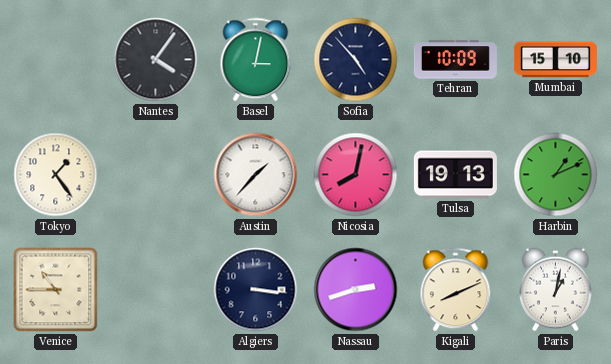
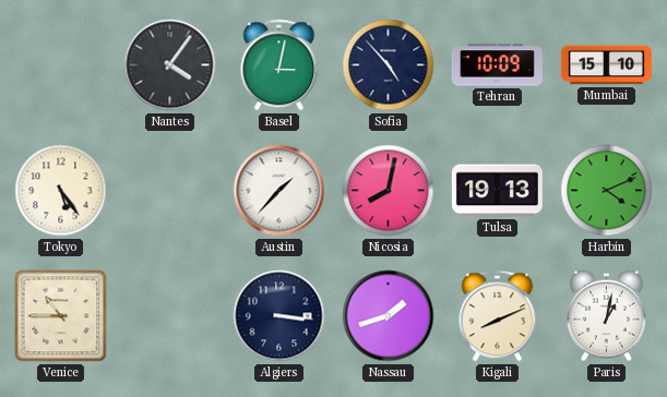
Tokyo: 1:24 -> 5:24 (61, 191)
Harbin: 1:11 -> 4:11 (607, 191)
Nassau: 2:42 -> 1:42 (389, 316)
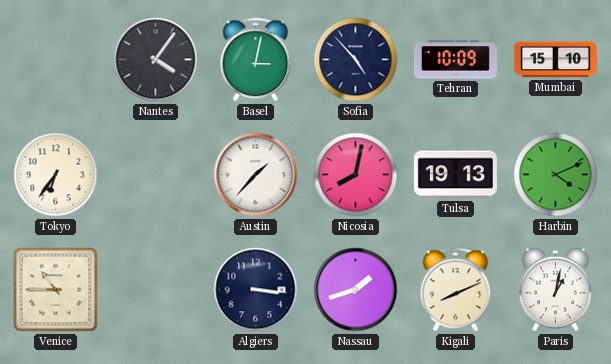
Tokyo: 5:24 -> 6:36 (56, 175)
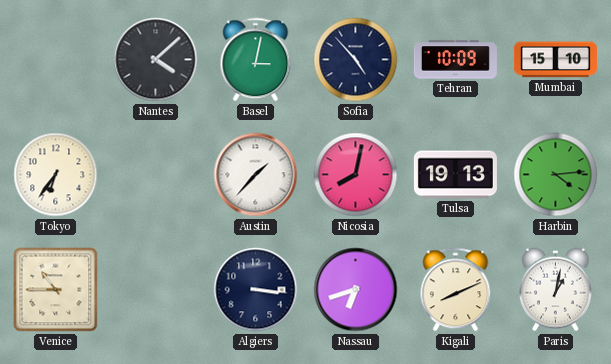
Nantes: 4:06 -> 4:08 (156, 60)
Harbin: 4:11 -> 4:14 (556, 175)
Nassau: 1:42 -> 6:42 (356, 290)
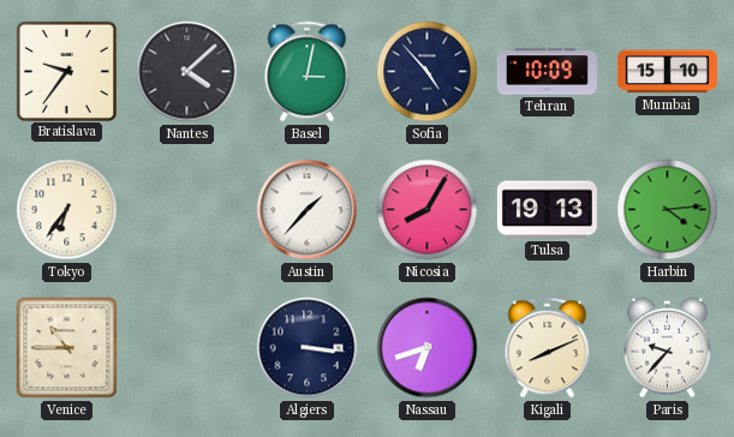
Bratislava: none -> 9:36 (66, 71)
Nicosia: 8:02 -> 8:05 (428, 210)
Paris: 1:02 -> 9:37 (668, 348)
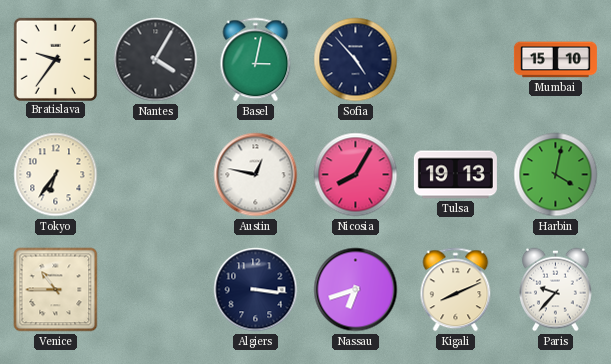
Nantes: 4:08 -> 4:05 (156, 60)
Tehran: 10:09 -> none (547, 72)
Austin: 1:37 -> 12:47 (256, 175)
Harbin: 4:14 -> 4:02 (556, 175)
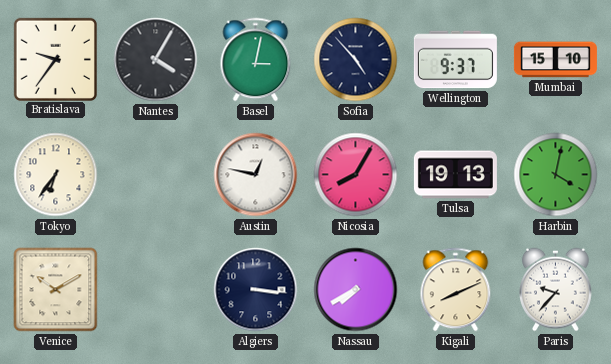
Wellington: none -> 9:37 (455, 60)
Venice: 10:45 -> 10:10 (56, 290)
Nassau: 6:42 -> 7:40 (356, 290)
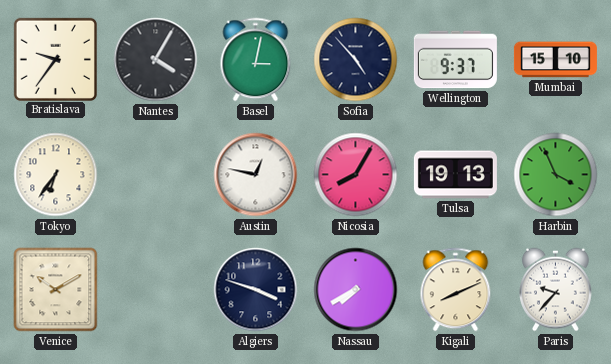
Harbin: 4:02 -> 3:56 (556, 175)
Algiers: 3:16 -> 3:48 (256, 290)
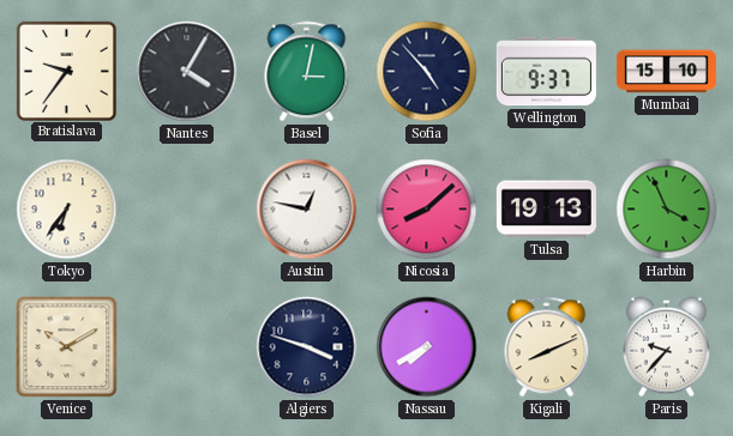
Nicosia: 8:05 -> 8:08 (427, 210)
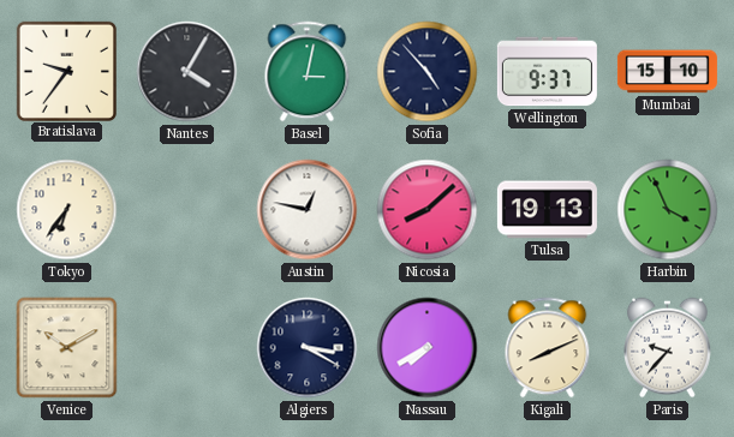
Algiers: 3:48 -> 3:20 (308, 348)
